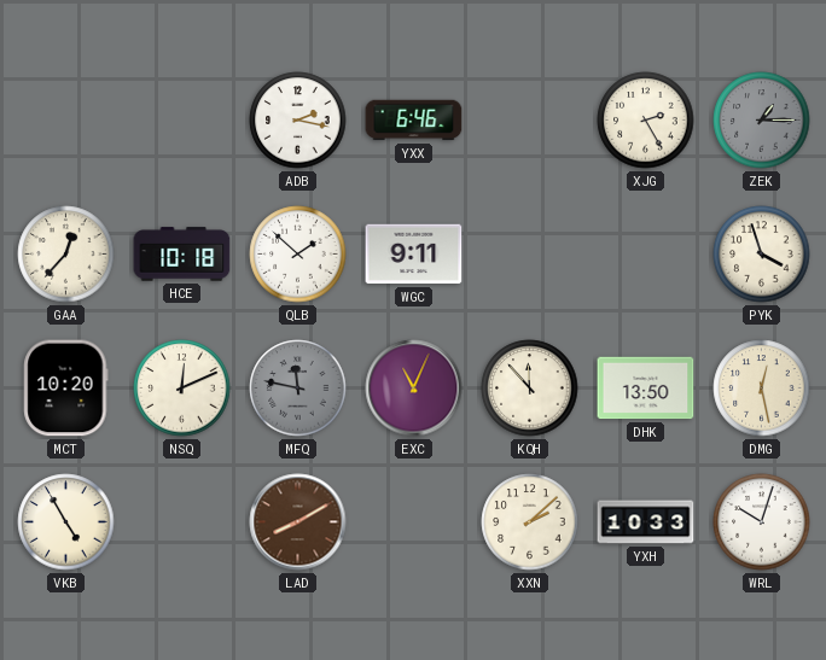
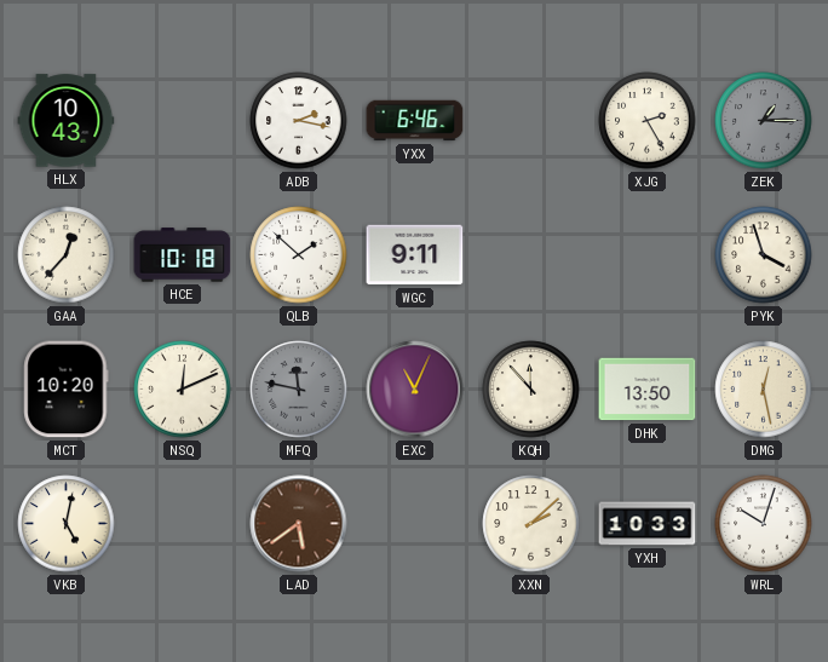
HLX: none -> 10:43 (67, 121)
VKB: 4:55 -> 5:02 (67, 524)
LAD: 8:10 -> 5:39 (299, 524)
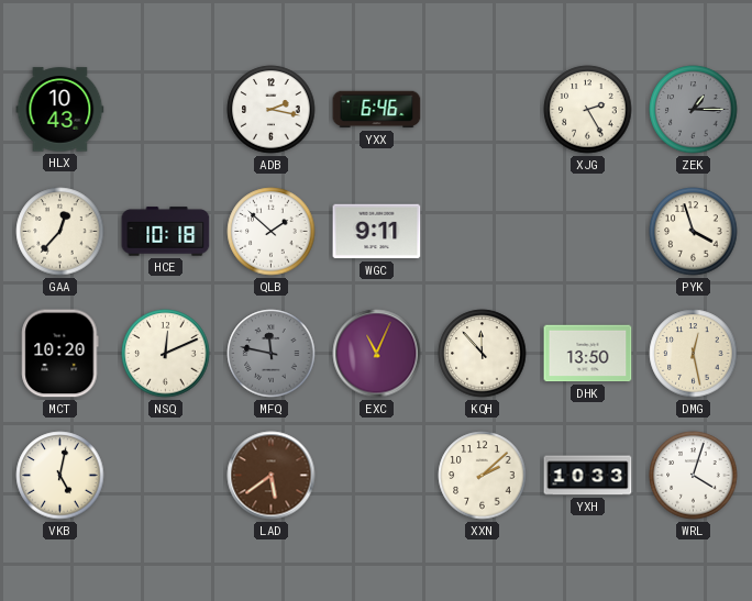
WRL: 10:03 -> 4:03 (694, 476)
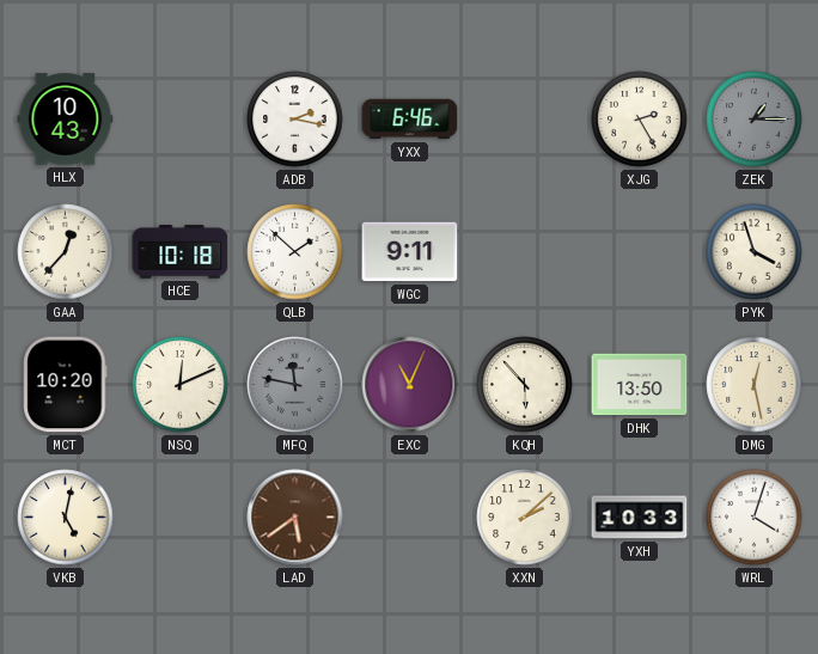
KQH: 11:53 -> 5:53 (525, 385)
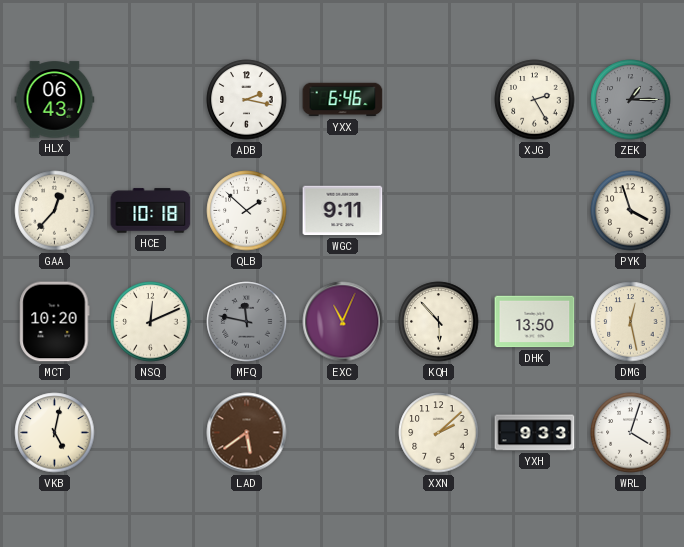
HLX: 10:43 -> 06:43 (55, 100)
YXH: 10:33 -> 9:33 (535, 433)
